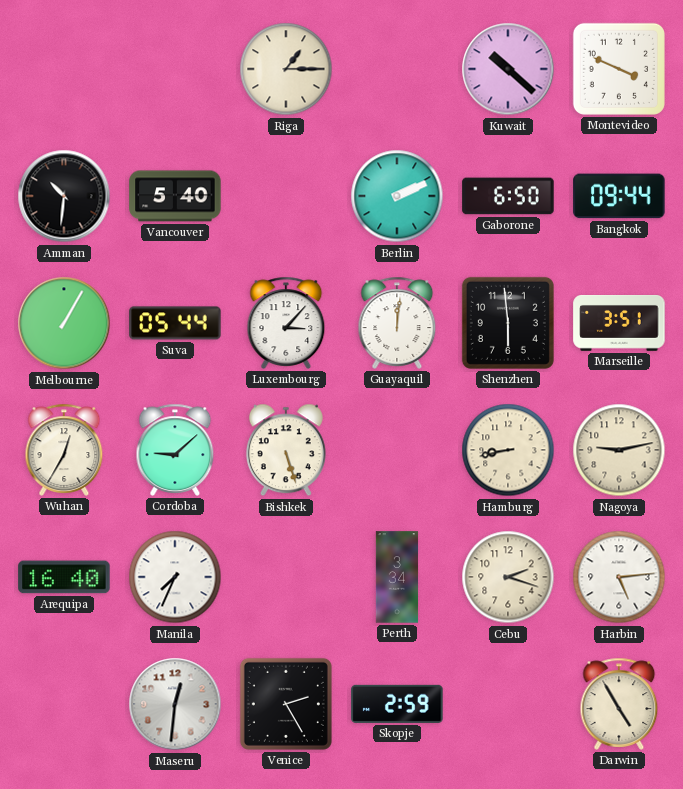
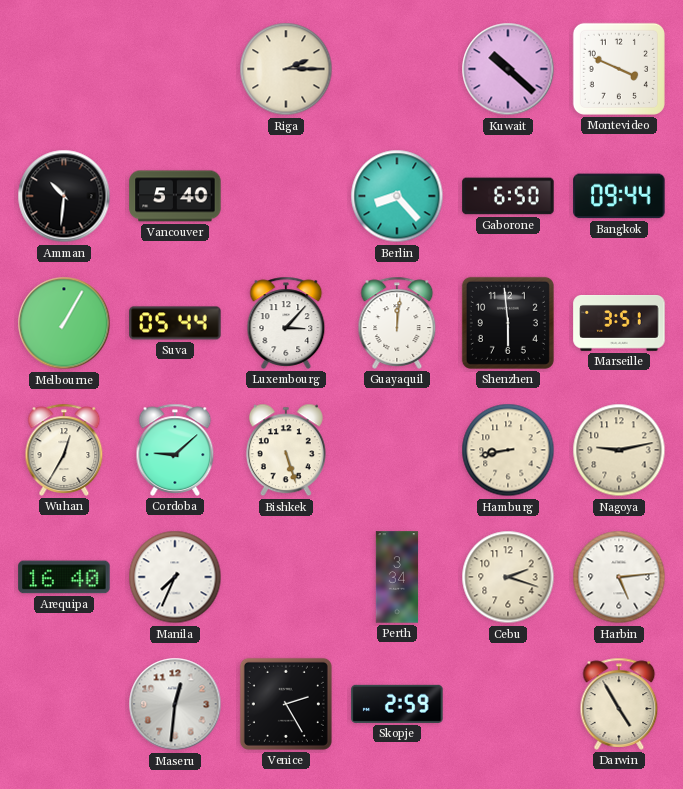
Riga: 1:15 -> 2:15 (286, 69)
Berlin: 2:11 -> 8:23 (397, 196)
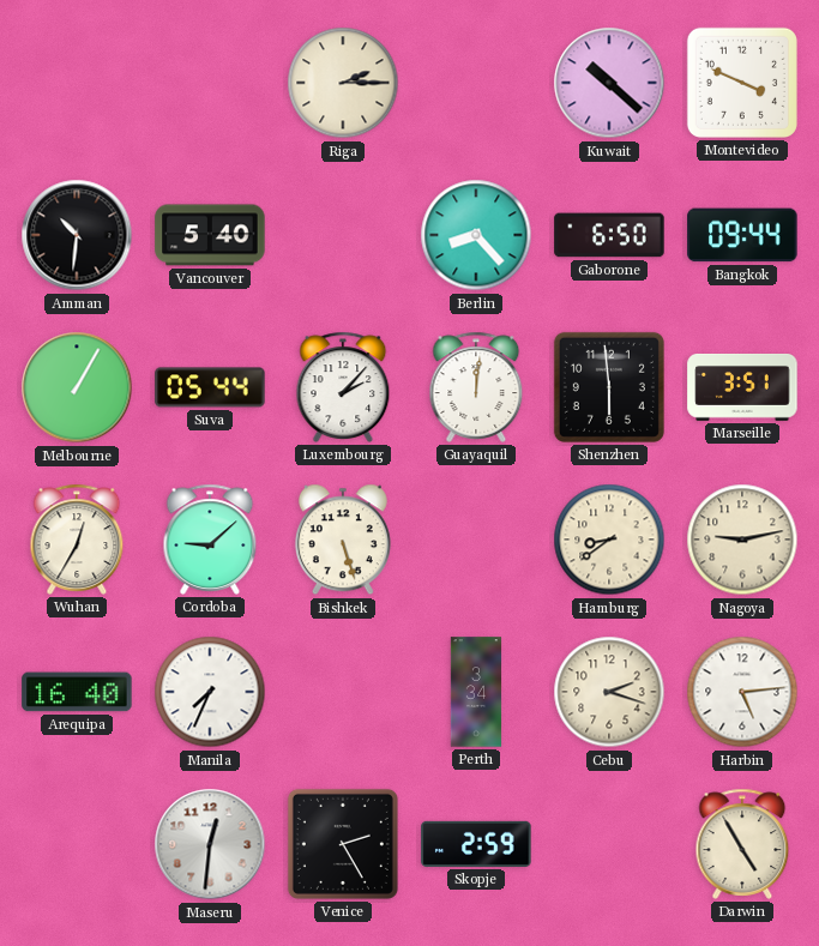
Luxembourg: 3:07 -> 2:07 (343, 387)
Hamburg: 8:43 -> 8:39 (609, 540)
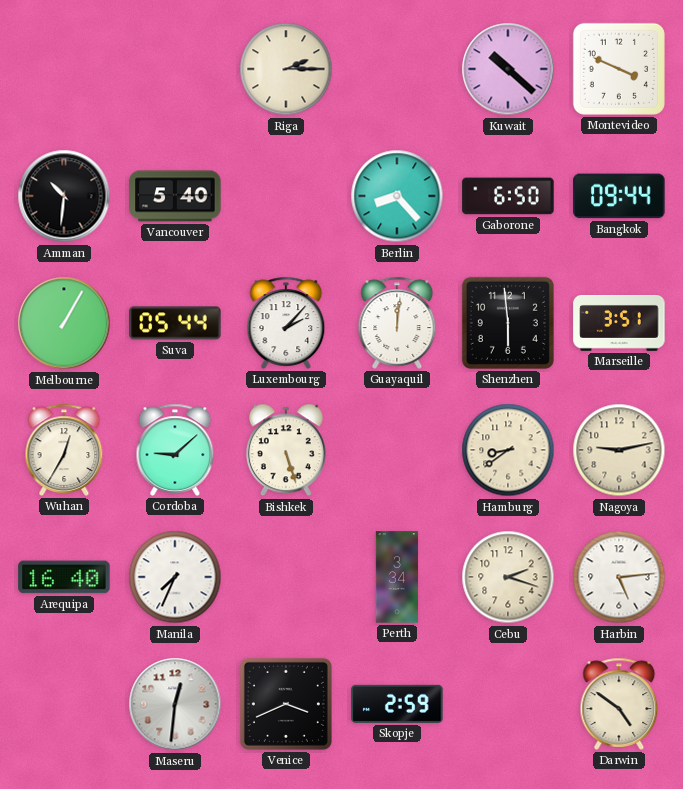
Venice: 2:25 -> 3:41 (286, 704)
Darwin: 4:55 -> 4:51 (619, 704)
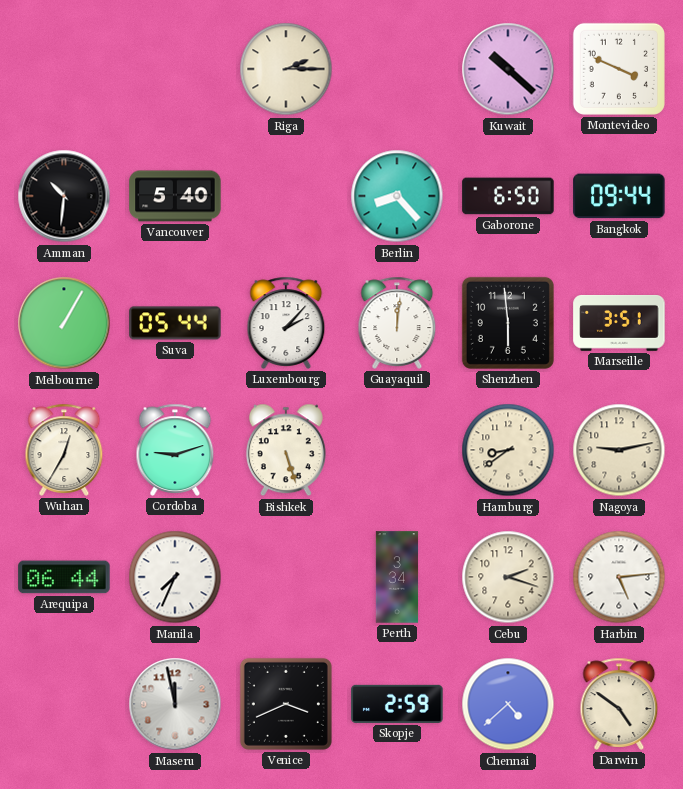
Cordoba: 9:08 -> 9:12 (175, 450)
Arequipa: 16:40 -> 06:44 (64, 577)
Maseru: 12:31 -> 11:58 (175, 704)
Chennai: none -> 4:38 (508, 704)
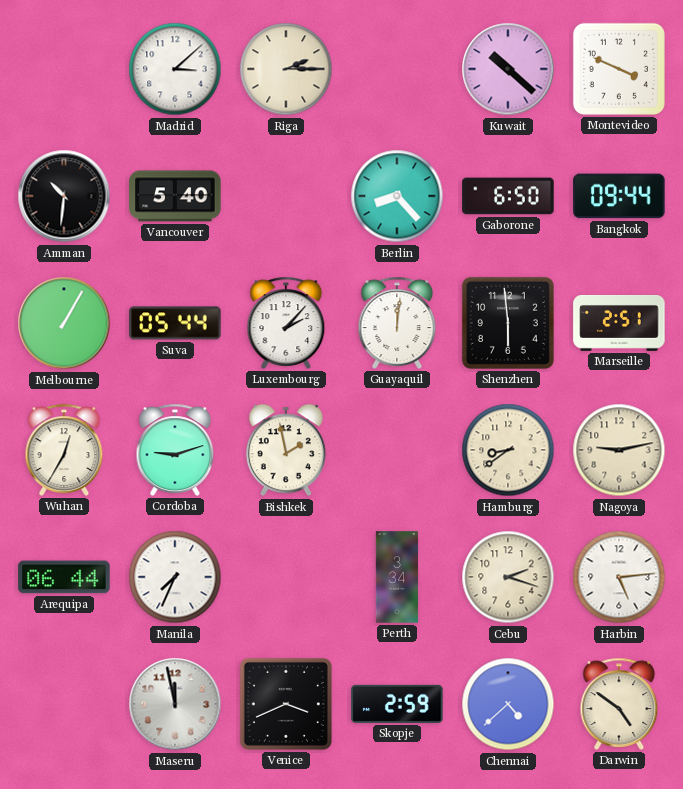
Madrid: none -> 3:08 (175, 69)
Marseille: 3:51 -> 2:51 (619, 324)
Bishkek: 5:27 -> 1:58 (286, 450)
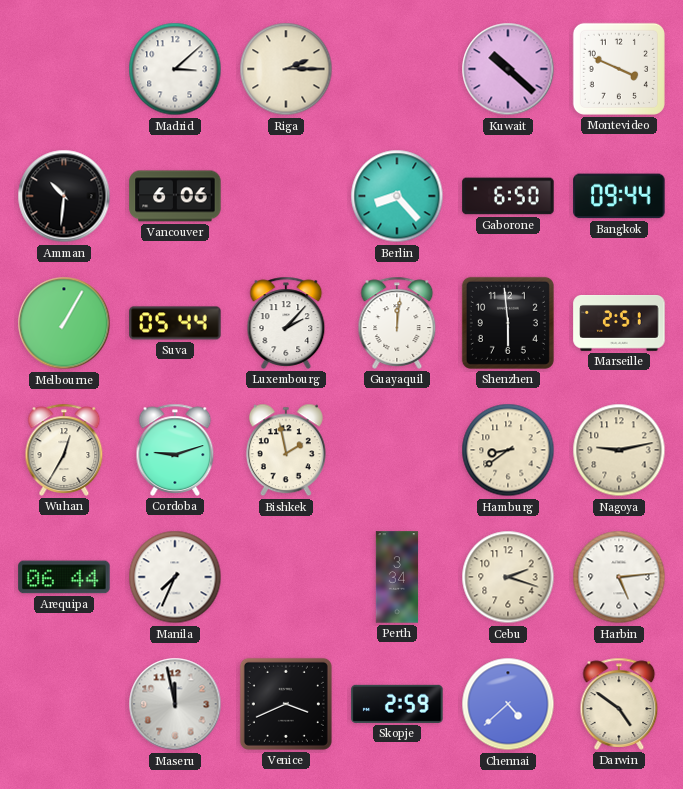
Vancouver: 5:40 -> 6:06 (175, 196)
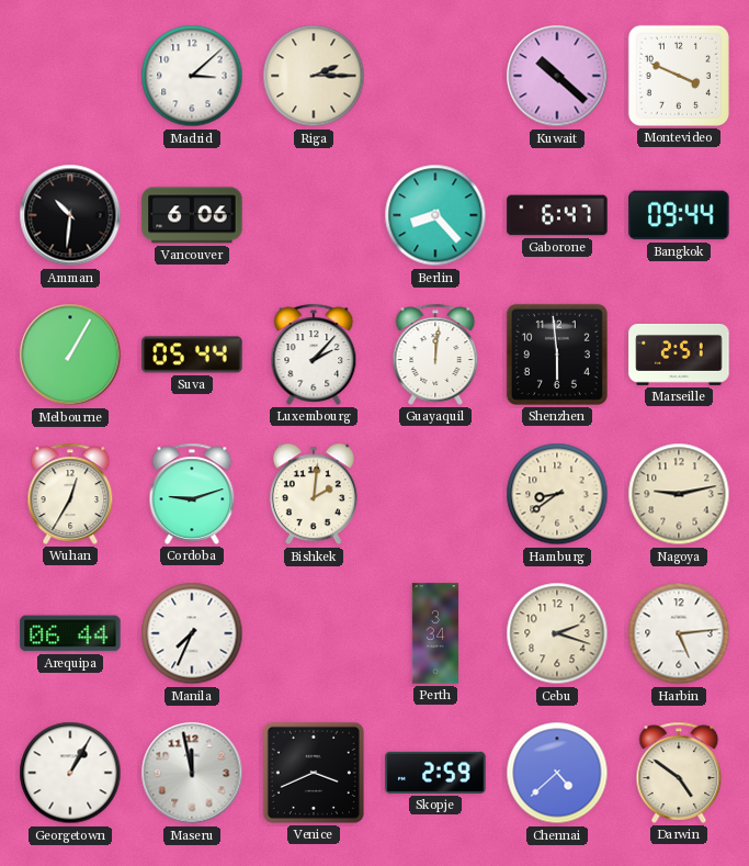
Gaborone: 6:50 -> 6:47 (557, 215)
Bishkek: 1:58 -> 2:01 (314, 494)
Georgetown: none -> 1:05 (70, 773)
